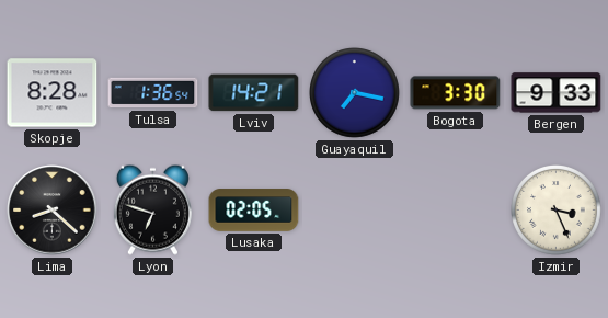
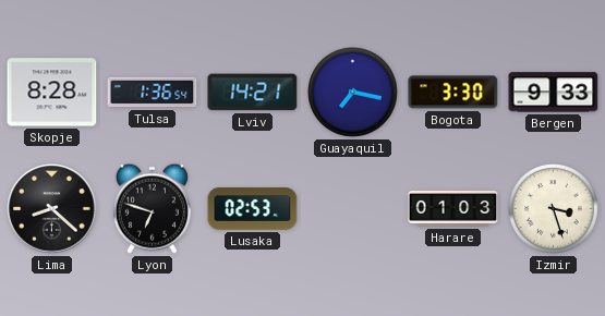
Lusaka: 02:05 -> 02:53 (253, 209)
Harare: none -> 01:03 (453, 209)
Izmir: 3:26 -> 3:27 (554, 209)
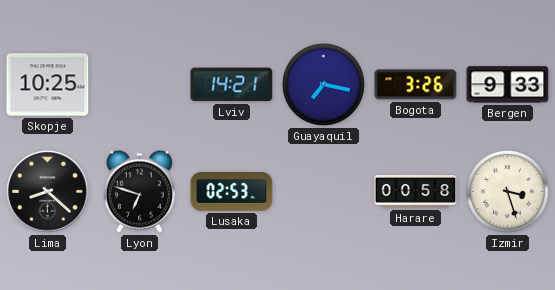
Skopje: 8:28 -> 10:25 (48, 85)
Tulsa: 1:36 -> none (153, 93)
Bogota: 3:30 -> 3:26 (416, 85)
Harare: 01:03 -> 00:58 (416, 192)
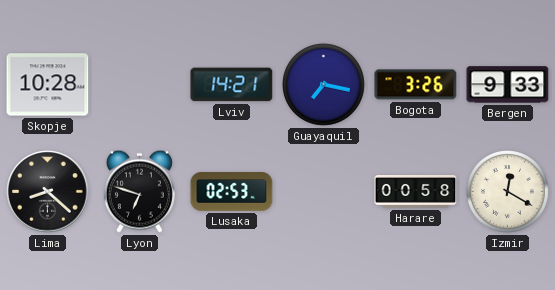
Skopje: 10:25 -> 10:28 (48, 85)
Izmir: 3:27 -> 12:20 (508, 192)
